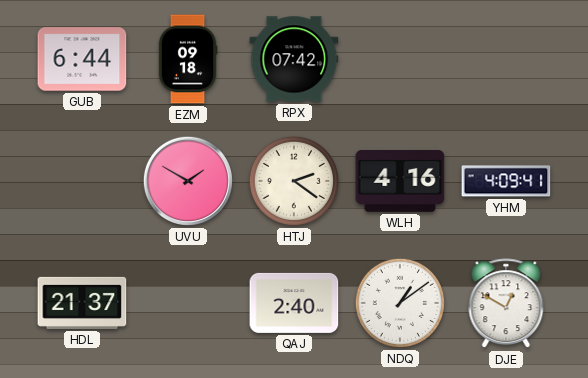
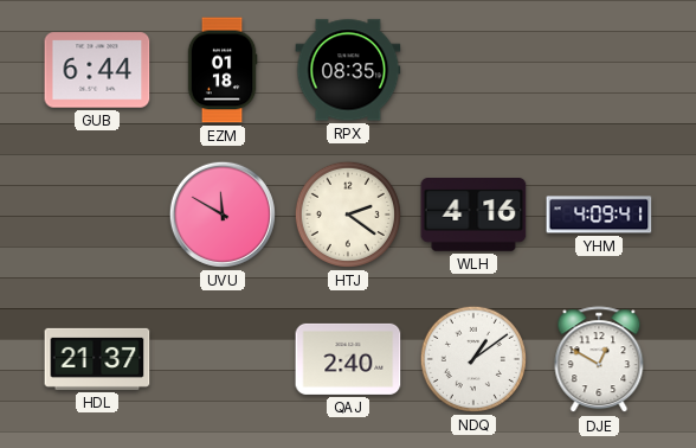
EZM: 09:18 -> 01:18 (223, 70)
RPX: 07:42 -> 08:35 (348, 70)
UVU: 1:50 -> 11:50 (223, 215)
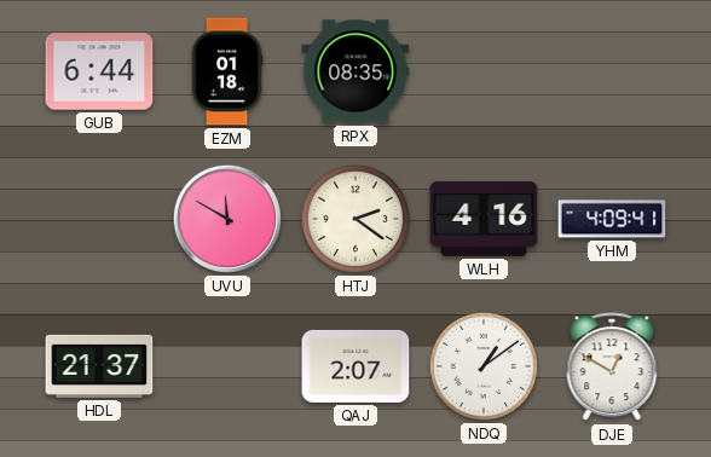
QAJ: 2:40 -> 2:07 (355, 366)
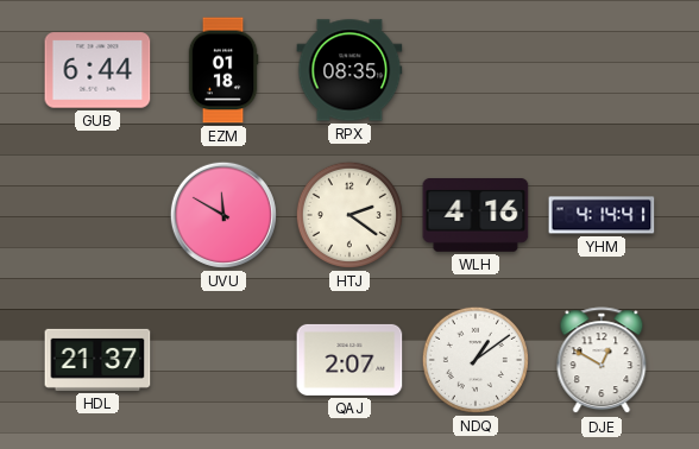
YHM: 4:09 -> 4:14 (602, 215)
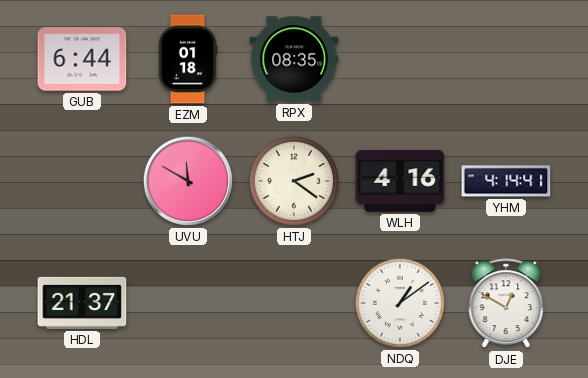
QAJ: 2:07 -> none (349, 360)
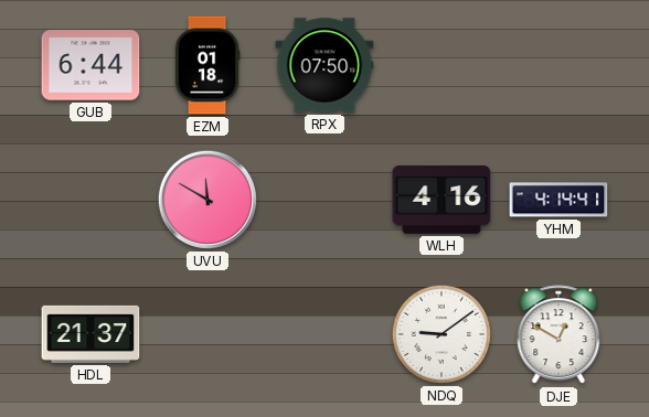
RPX: 08:35 -> 07:50 (324, 65)
HTJ: 2:21 -> none (294, 181)
NDQ: 1:09 -> 9:09 (441, 334)
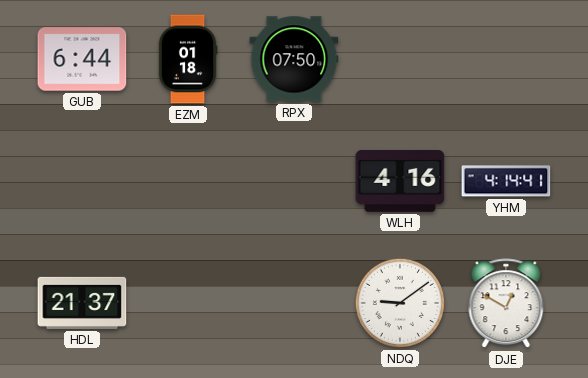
UVU: 11:50 -> none (208, 200)
